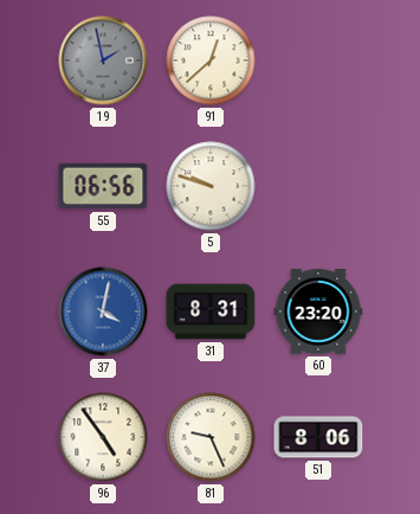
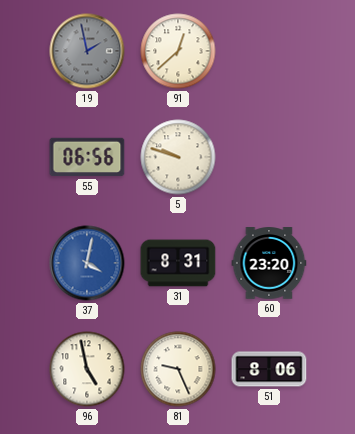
96: 4:54 -> 4:58 (87, 369)
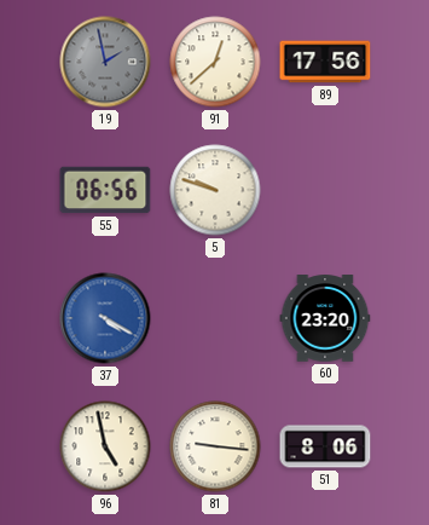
89: none -> 17:56 (325, 62)
37: 4:02 -> 4:20 (105, 318)
31: 8:31 -> none (178, 263)
81: 9:26 -> 9:16 (215, 446)
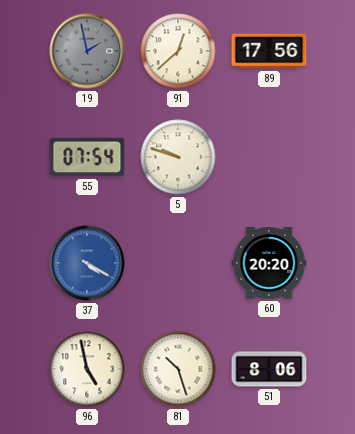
55: 06:56 -> 07:54 (87, 157)
60: 23:20 -> 20:20 (269, 263)
81: 9:16 -> 10:27 (178, 369)
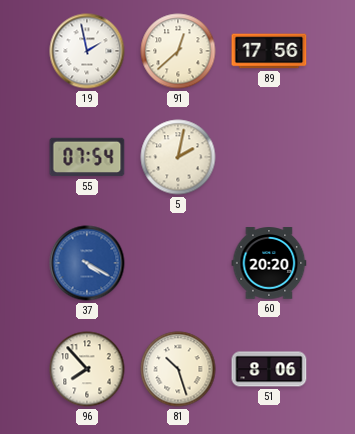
19 dial: grey -> white (87, 51)
5: 9:48 -> 2:02 (178, 157)
96: 4:58 -> 7:53 (87, 369)
